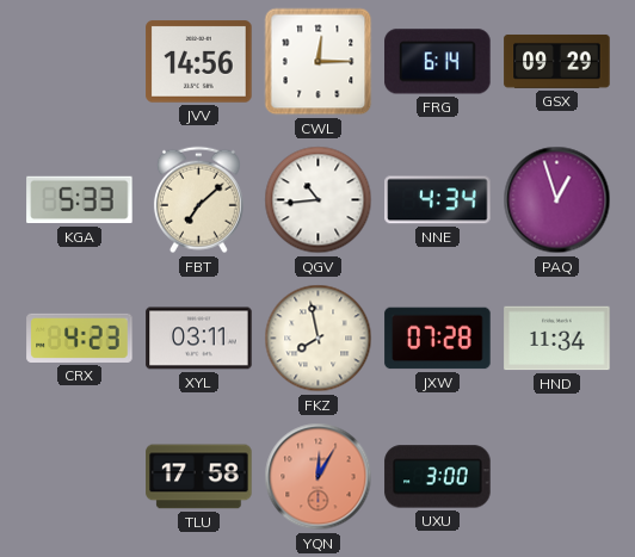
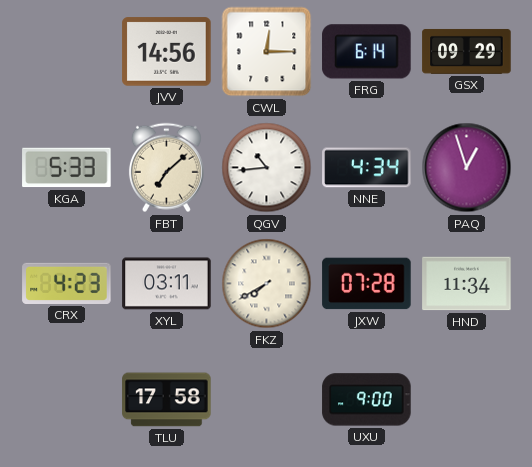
FKZ: 7:58 -> 7:40 (267, 284)
YQN: 12:05 -> none (319, 477)
UXU: 3:00 -> 9:00 (367, 400)
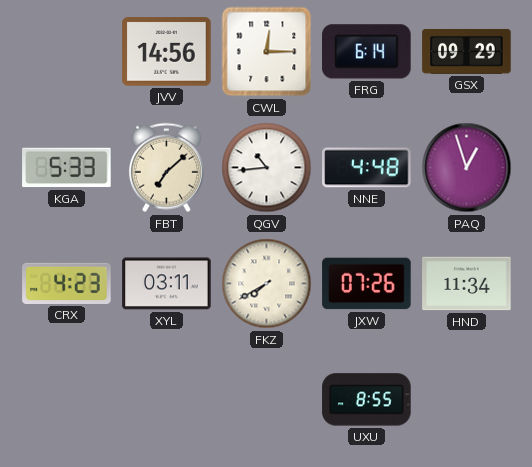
NNE: 4:34 -> 4:48 (367, 168)
JXW: 07:28 -> 07:26 (367, 284)
TLU: 17:58 -> none (167, 400)
UXU: 9:00 -> 8:55 (367, 400)
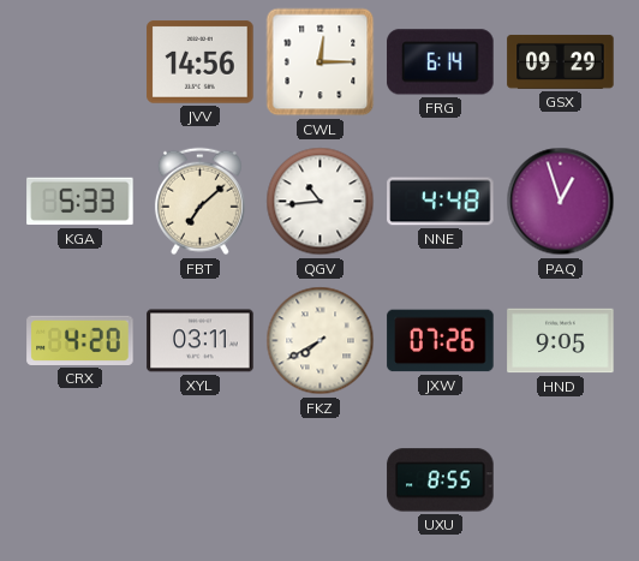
CRX: 4:23 -> 4:20 (80, 340)
HND: 11:34 -> 9:05 (561, 341)
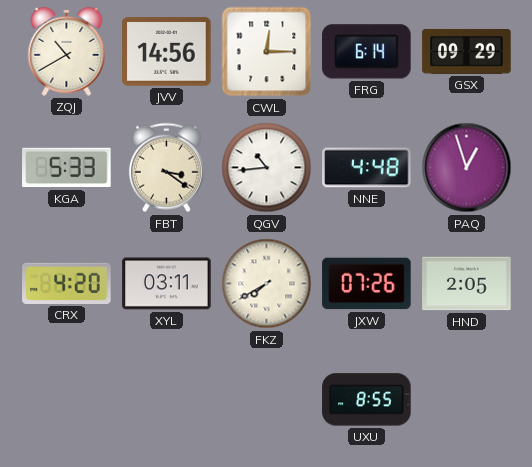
ZQJ: none -> 10:40 (67, 51)
FBT: 7:08 -> 3:21 (166, 168)
HND: 9:05 -> 2:05 (467, 284)
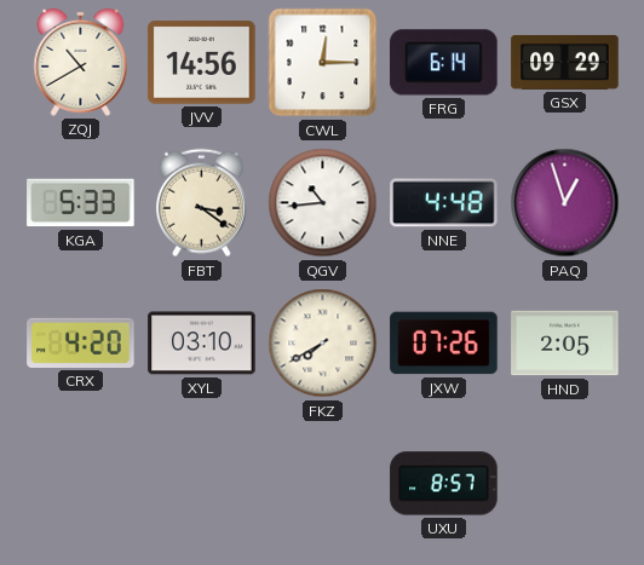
XYL: 03:11 -> 03:10 (202, 344)
UXU: 8:55 -> 8:57 (444, 484)
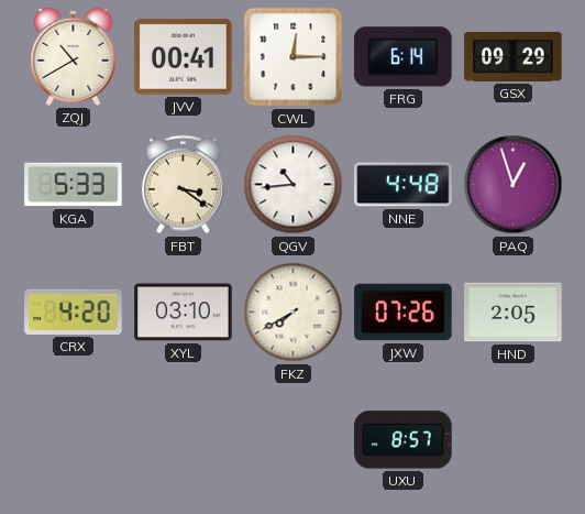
JVV: 14:56 -> 00:41 (184, 57)
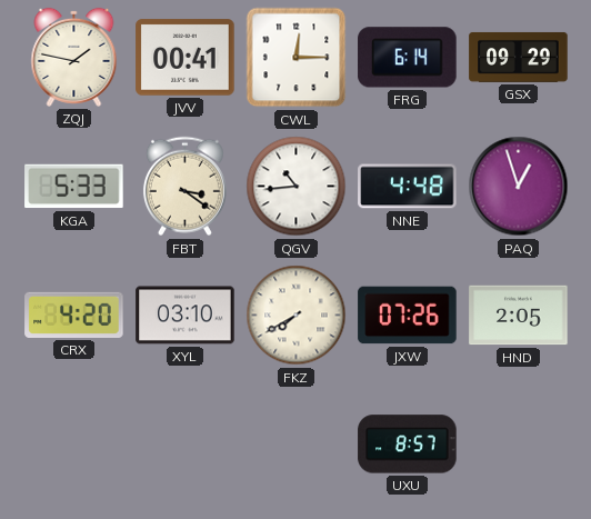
ZQJ: 10:40 -> 1:47 (74, 57)
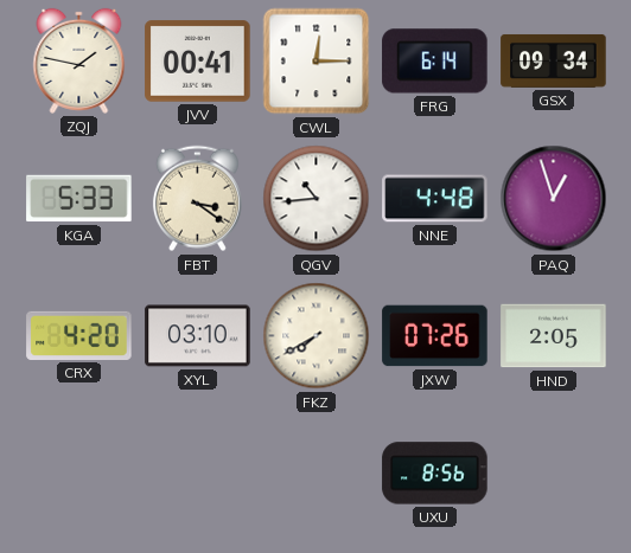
GSX: 09:29 -> 09:34 (554, 60)
UXU: 8:57 -> 8:56 (435, 474)
